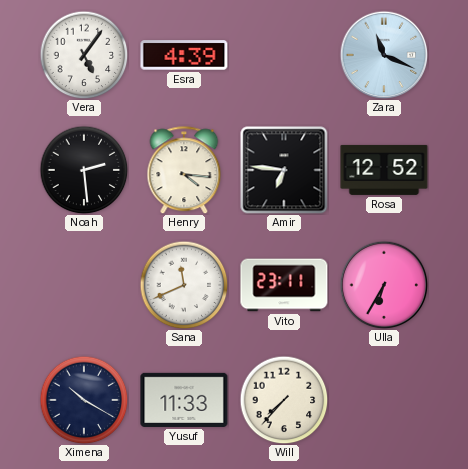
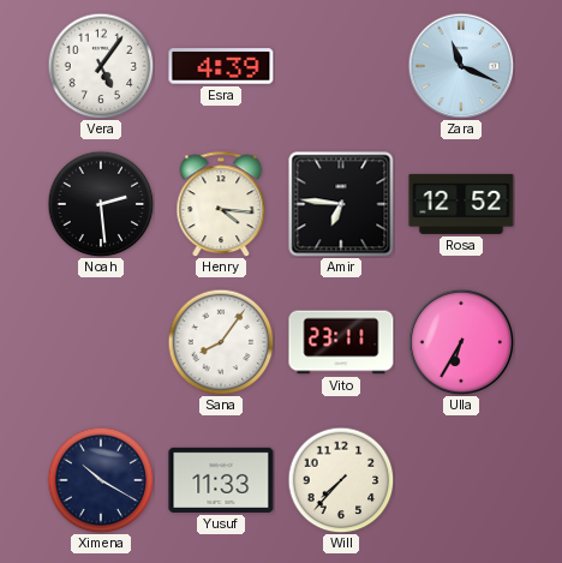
Sana: 11:41 -> 8:06 (221, 342)
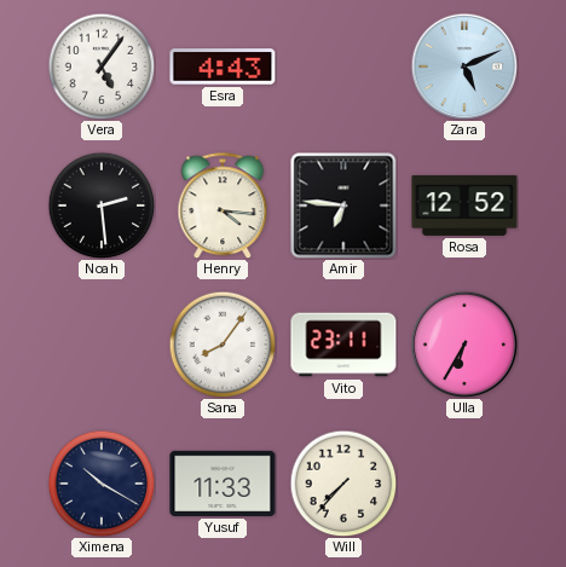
Esra: 4:39 -> 4:43 (223, 66)
Zara: 11:19 -> 5:11 (464, 66)
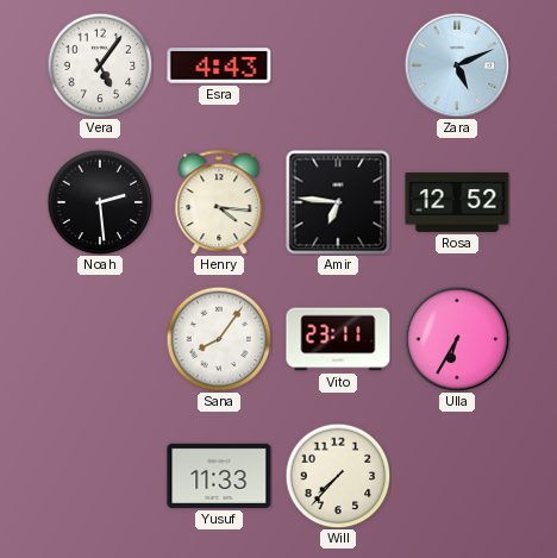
Ximena: 10:20 -> none (102, 484)
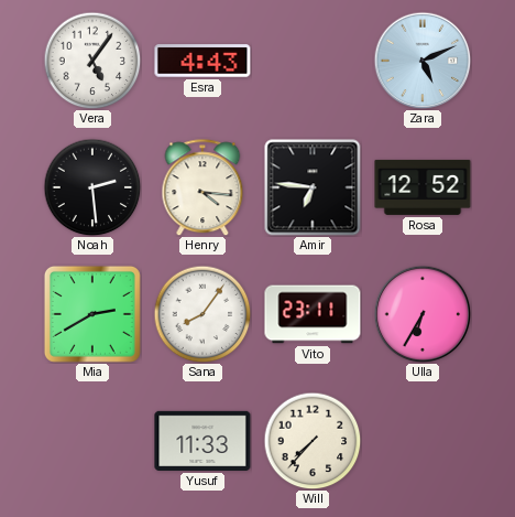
Mia: none -> 2:40 (92, 314)
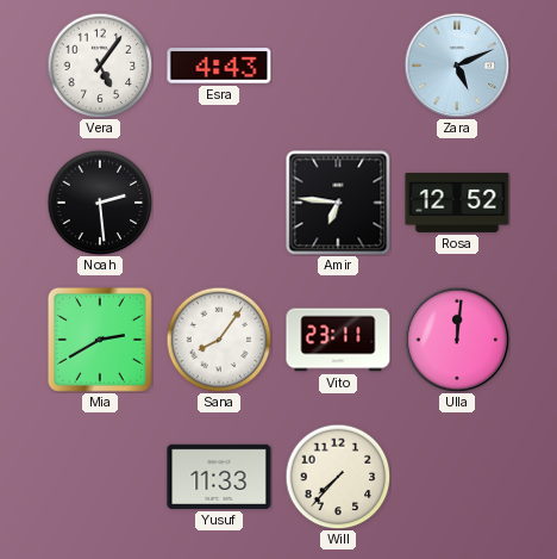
Henry: 4:16 -> none (202, 187)
Ulla: 6:35 -> 12:01 (457, 340)
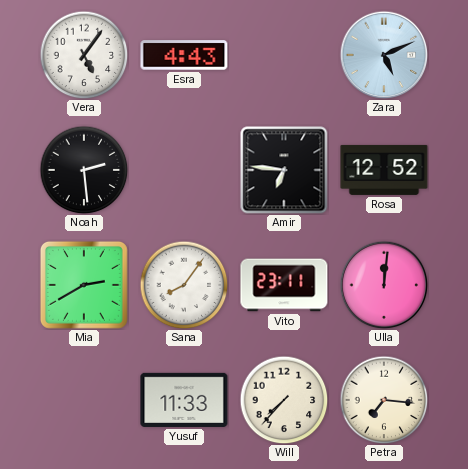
Petra: none -> 7:16 (384, 400)
